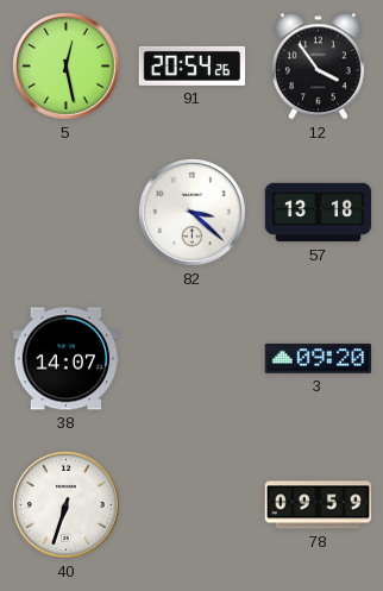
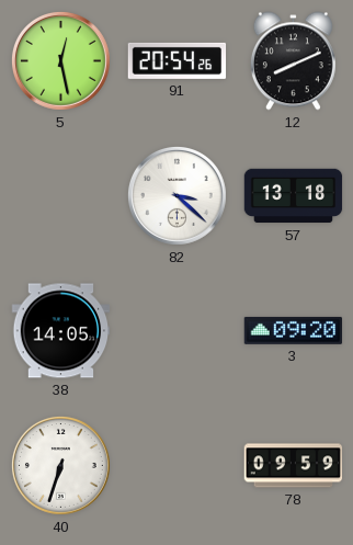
12: 3:54 -> 8:11 (293, 61)
38: 14:07 -> 14:05 (61, 331)
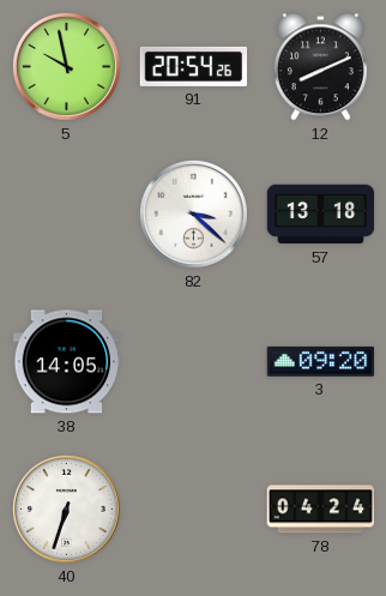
5: 12:28 -> 9:58 (67, 67)
78: 09:59 -> 04:24 (321, 510)
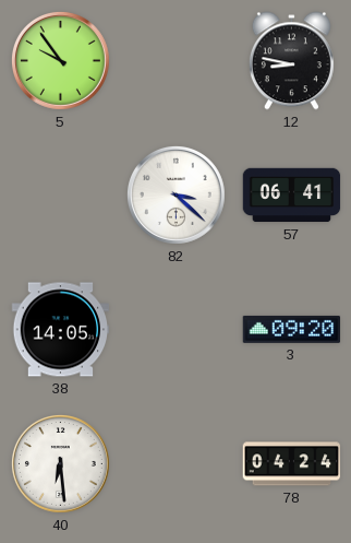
5: 9:58 -> 9:54 (61, 61)
91: 20:54 -> none (194, 66)
12: 8:11 -> 8:47 (291, 61)
57: 13:18 -> 06:41 (292, 196)
40: 6:33 -> 6:29 (61, 464)
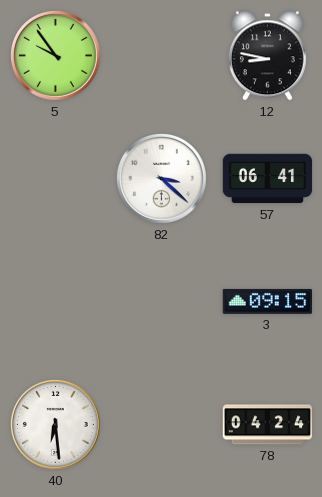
38: 14:05 -> none (61, 330)
3: 09:20 -> 09:15 (268, 301)
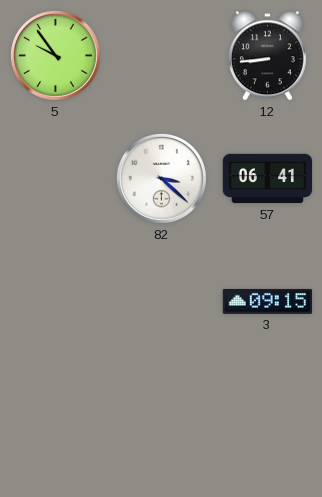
12: 8:47 -> 8:44 (267, 56)
40: 6:29 -> none (56, 425)
78: 04:24 -> none (268, 425)
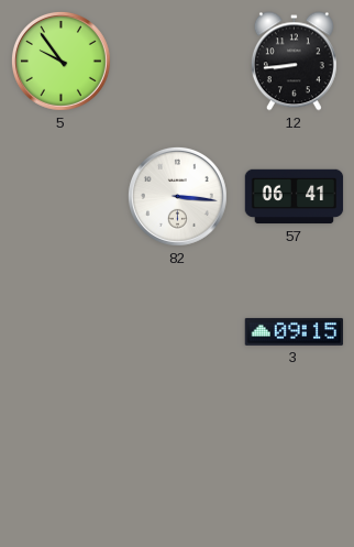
82: 3:22 -> 3:16 (178, 197)
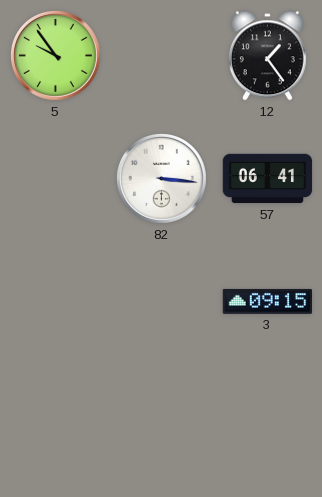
12: 8:44 -> 1:24 (267, 56)
